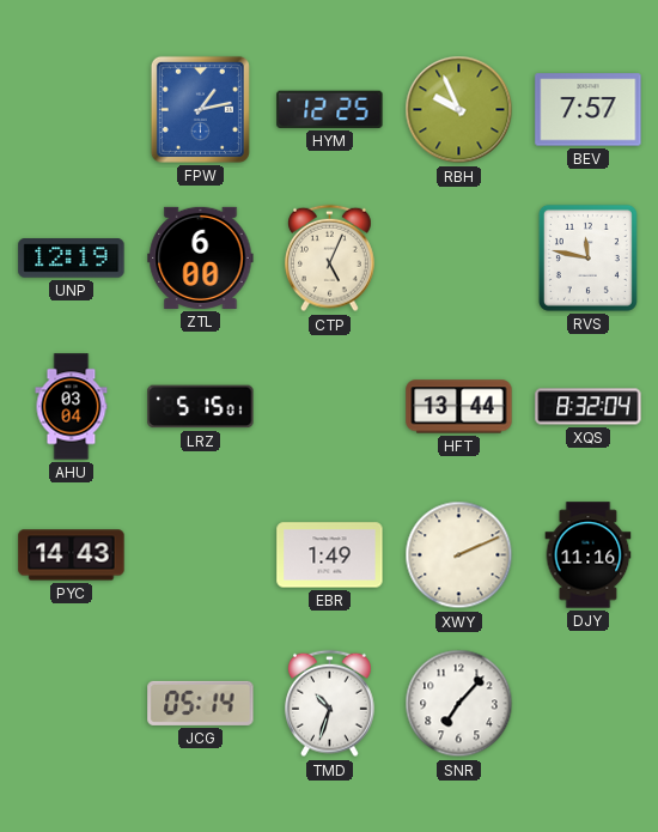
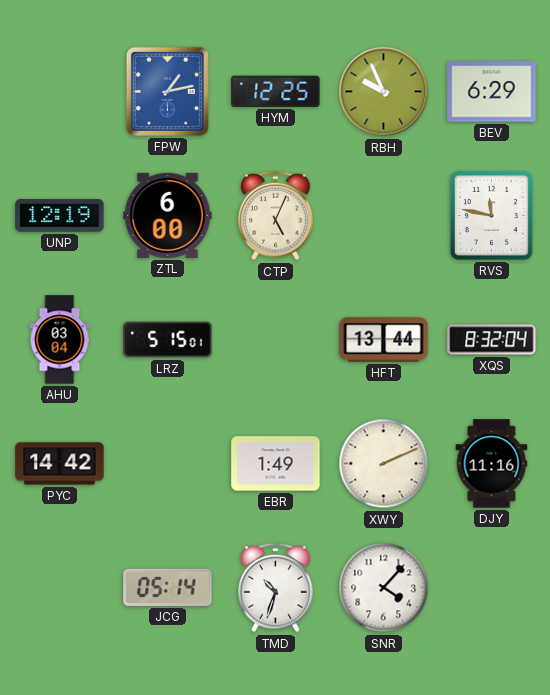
BEV: 7:57 -> 6:29 (492, 92)
PYC: 14:43 -> 14:42 (60, 464)
SNR: 7:07 -> 4:07 (384, 588)
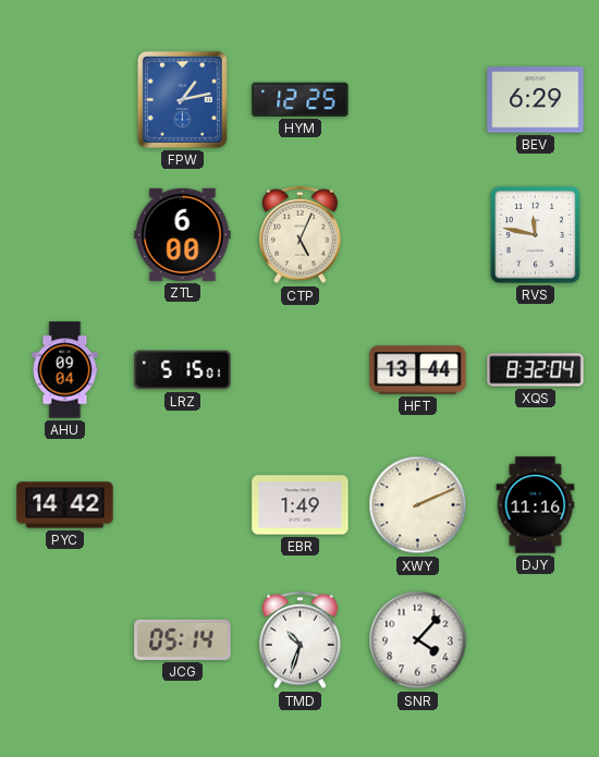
RBH: 9:56 -> none (384, 92)
UNP: 12:19 -> none (60, 216)
AHU: 03:04 -> 09:04 (65, 370)
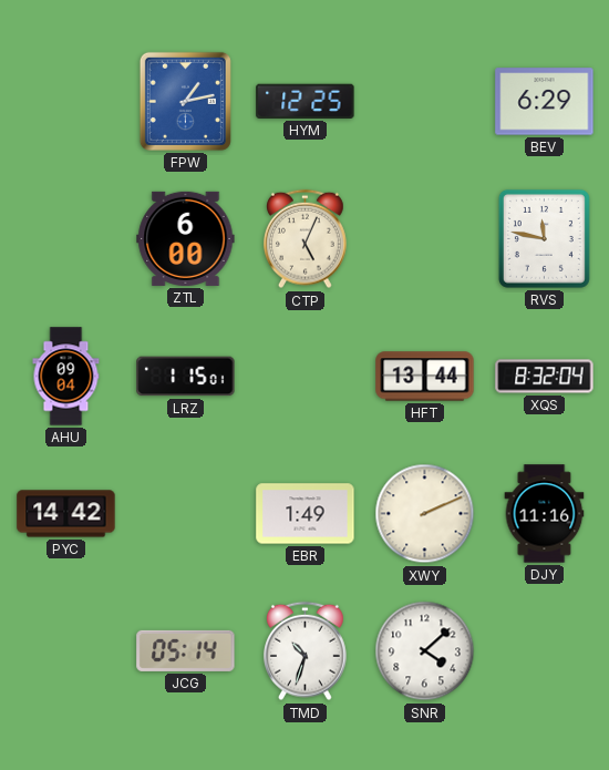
LRZ: 5:15 -> 1:15 (186, 377)
SNR: 4:07 -> 4:08 (425, 651)
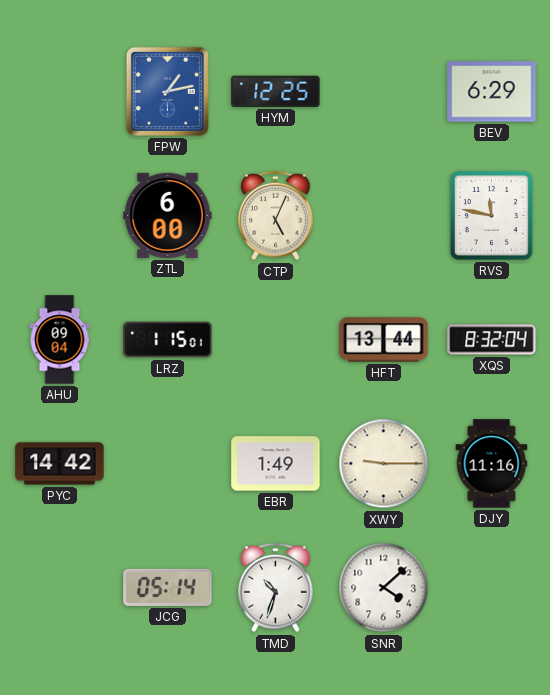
XWY: 2:11 -> 9:15 (384, 464)
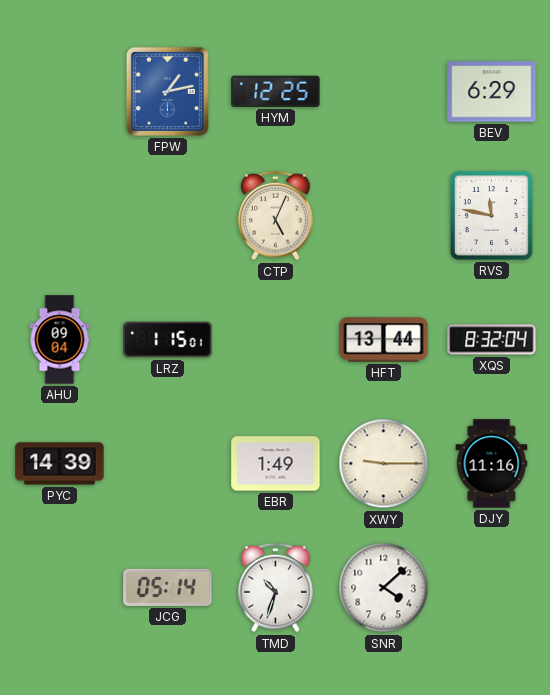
ZTL: 6:00 -> none (168, 215)
PYC: 14:42 -> 14:39 (60, 464)
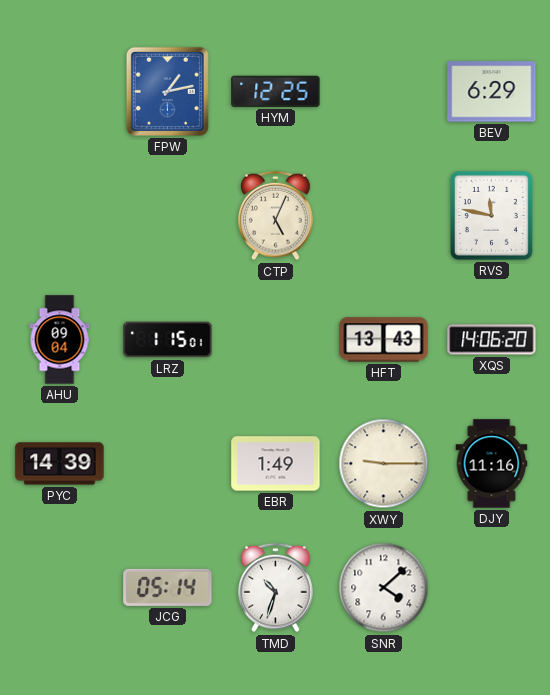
HFT: 13:44 -> 13:43 (384, 340)
XQS: 8:32 -> 14:06 (492, 340)
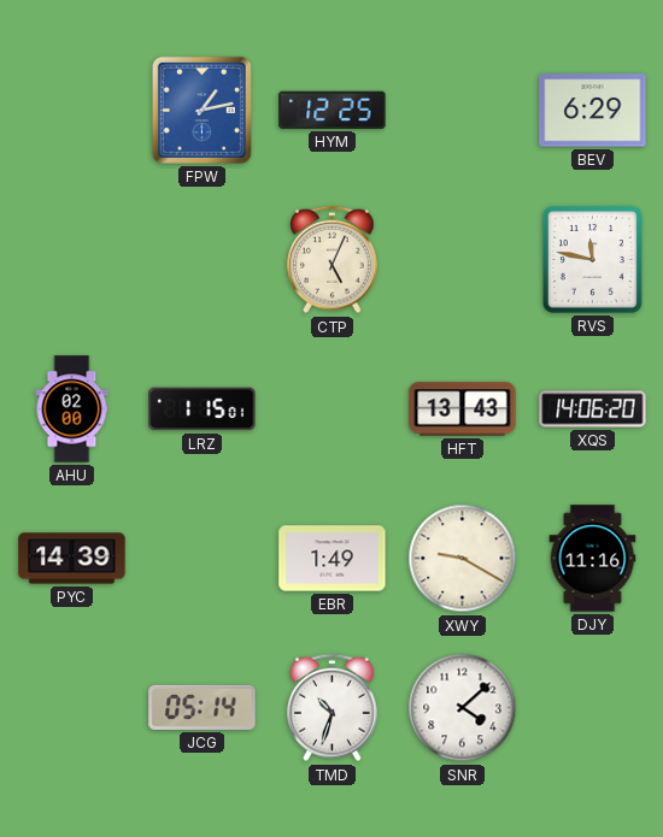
AHU: 09:04 -> 02:00 (72, 409)
XWY: 9:15 -> 9:20 (463, 559)
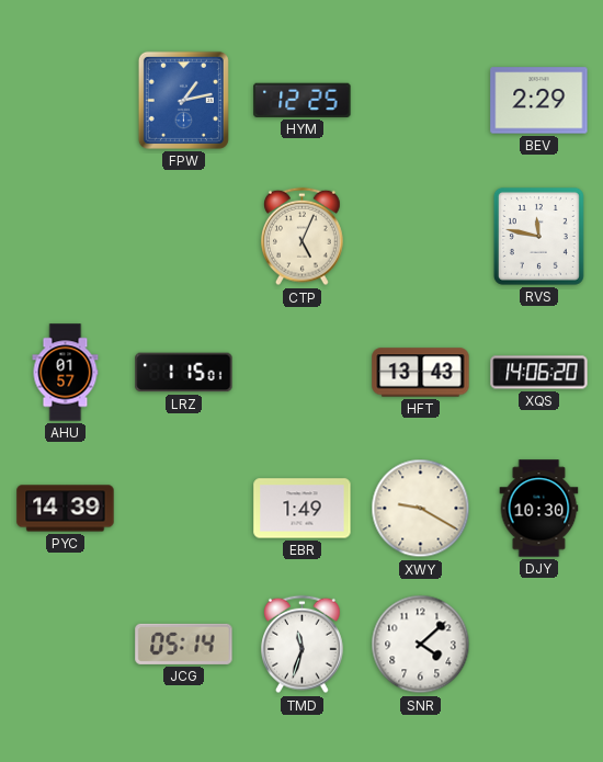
BEV: 6:29 -> 2:29 (539, 101)
AHU: 02:00 -> 01:57 (66, 373)
DJY: 11:16 -> 10:30 (539, 509)
TMD: 10:33 -> 11:33 (303, 645)
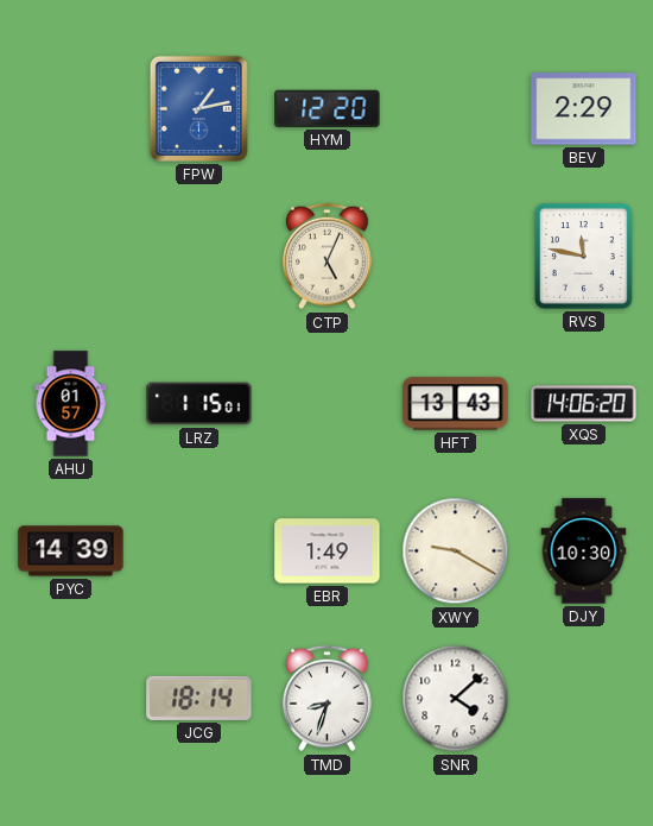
HYM: 12:25 -> 12:20 (328, 108)
JCG: 05:14 -> 18:14 (199, 698)
TMD: 11:33 -> 8:33 (328, 699)
